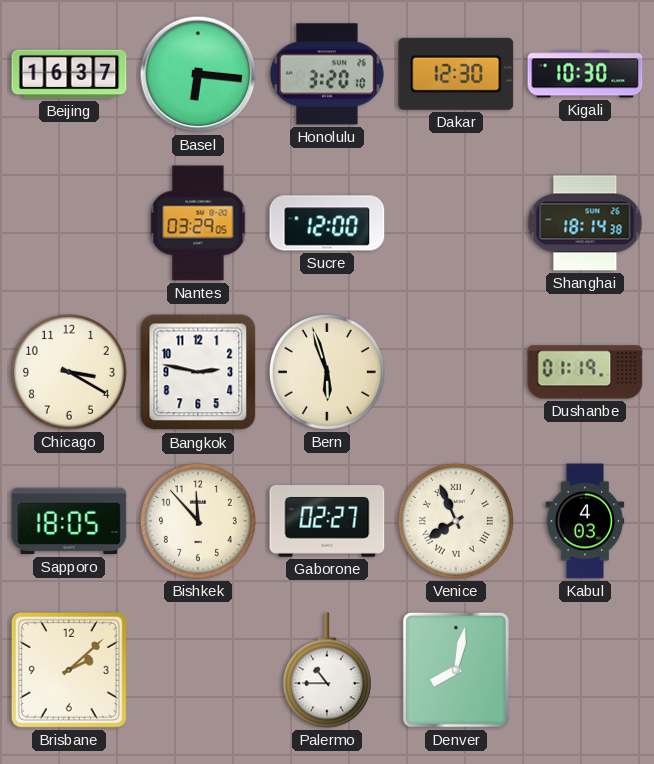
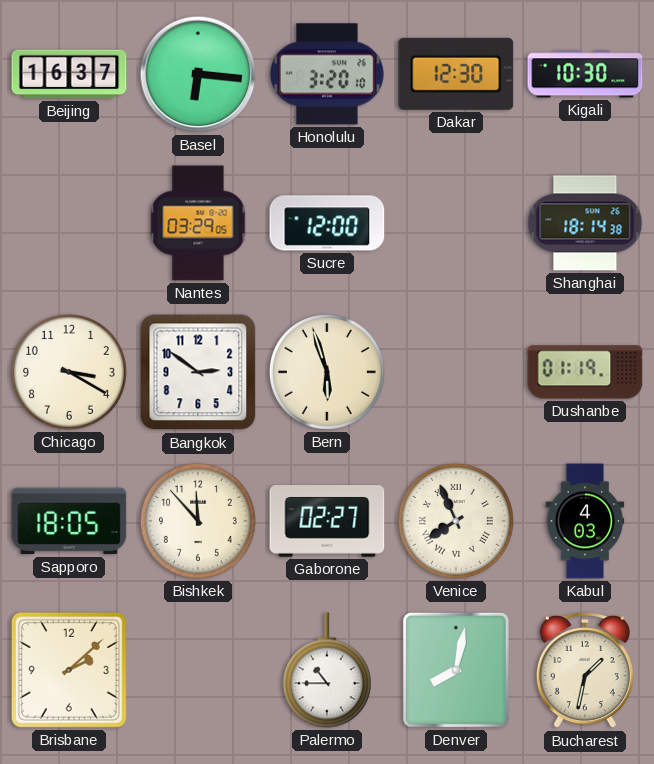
Bangkok: 2:47 -> 2:51 (198, 372)
Bucharest: none -> 1:32 (585, 670)
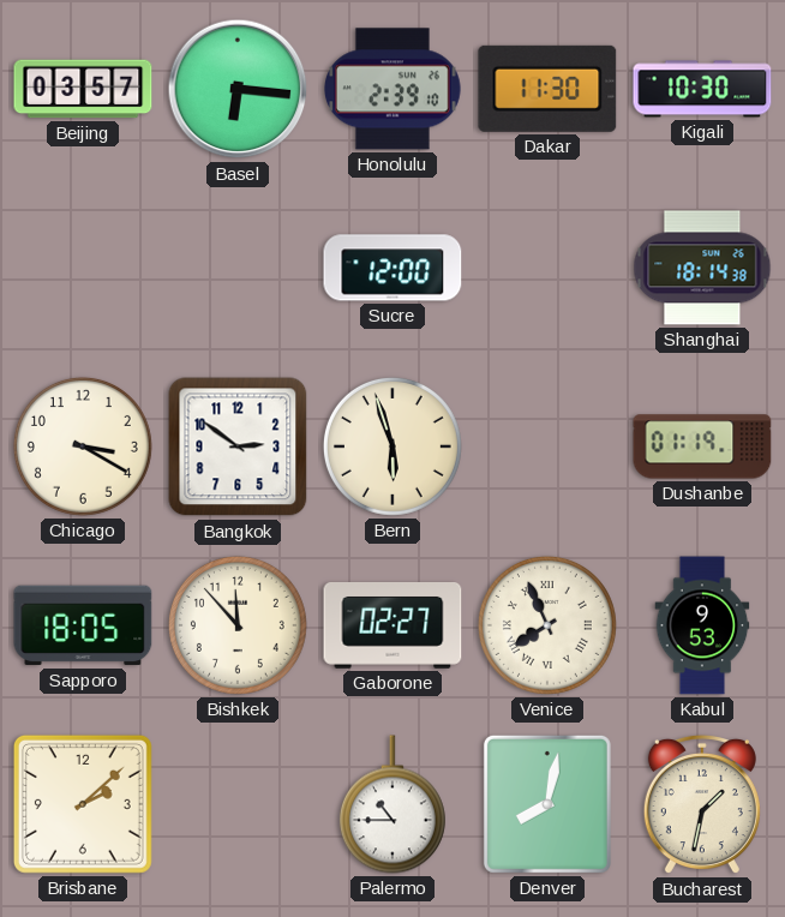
Beijing: 16:37 -> 03:57 (83, 89)
Honolulu: 3:20 -> 2:39 (392, 89)
Dakar: 12:30 -> 11:30 (547, 89)
Nantes: 03:29 -> none (198, 223)
Kabul: 4:03 -> 9:53 (702, 625)
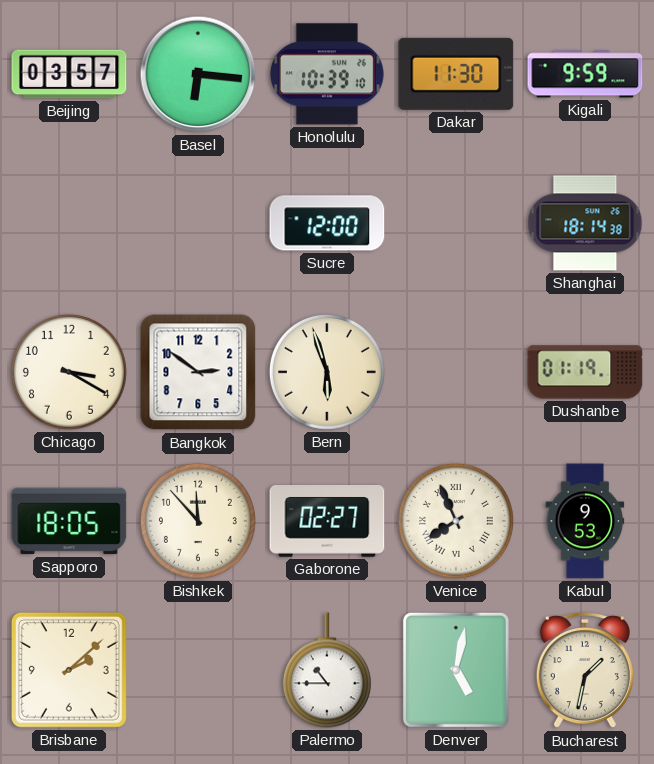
Honolulu: 2:39 -> 10:39 (327, 74)
Kigali: 10:30 -> 9:59 (585, 74)
Denver: 8:02 -> 5:02 (456, 670)
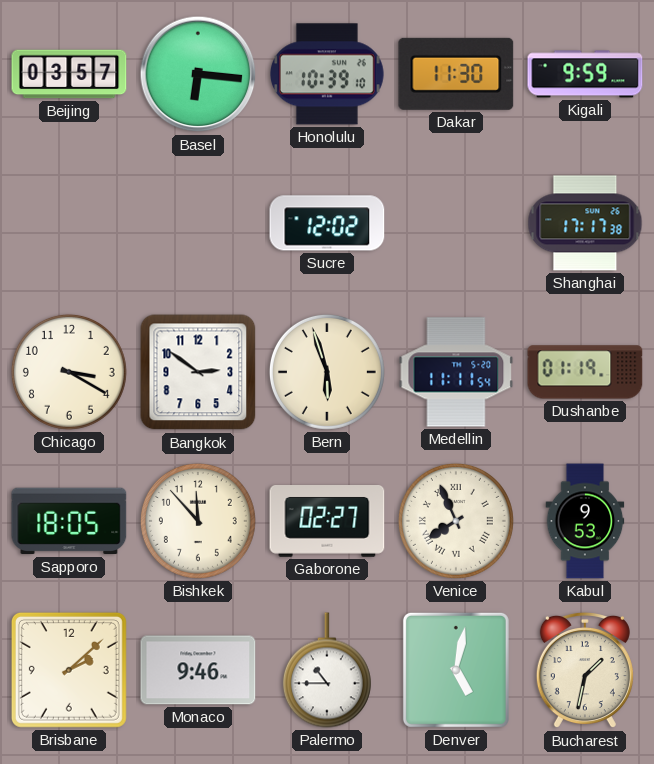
Sucre: 12:00 -> 12:02 (327, 223)
Shanghai: 18:14 -> 17:17 (585, 223)
Medellin: none -> 11:11 (456, 372)
Monaco: none -> 9:46 (198, 670)
